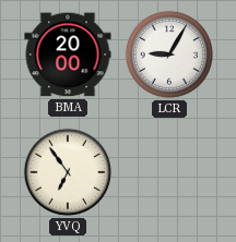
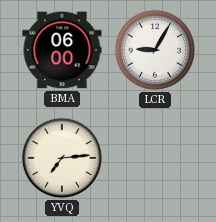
BMA: 20:00 -> 06:00 (62, 50)
YVQ: 6:54 -> 7:14 (62, 158)
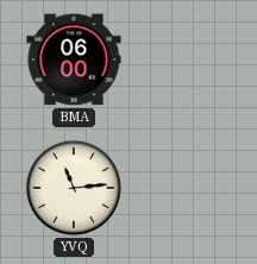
LCR: 9:05 -> none (155, 50)
YVQ: 7:14 -> 11:14 (74, 188)
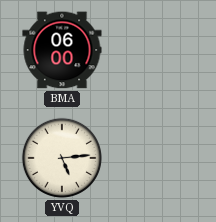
YVQ: 11:14 -> 5:14 (62, 158)
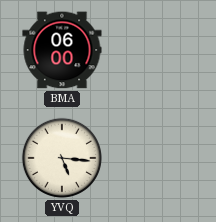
YVQ: 5:14 -> 5:16 (62, 158)
